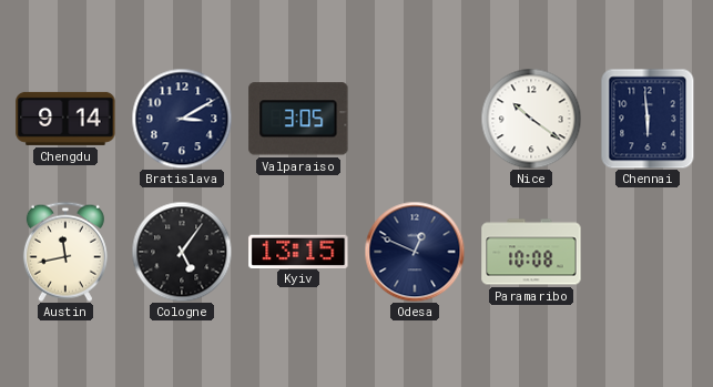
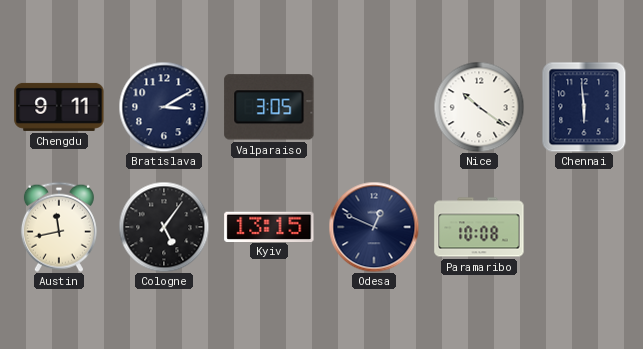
Chengdu: 9:14 -> 9:11 (59, 107)
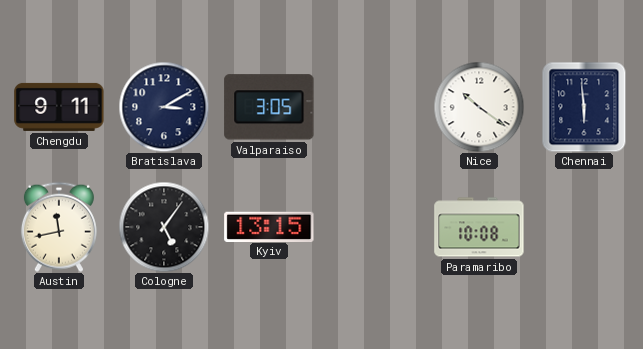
Odesa: 12:49 -> none (374, 227)
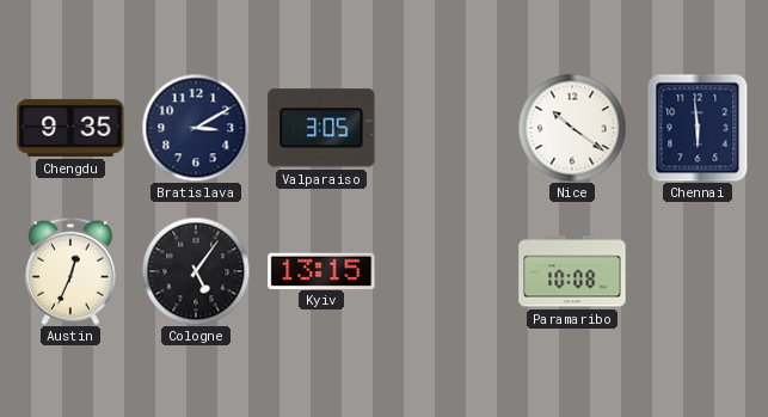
Chengdu: 9:11 -> 9:35 (70, 128)
Austin: 11:43 -> 12:34 (70, 271)
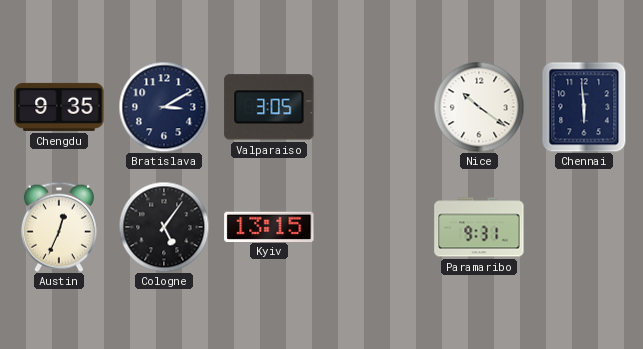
Paramaribo: 10:08 -> 9:31 (479, 227)
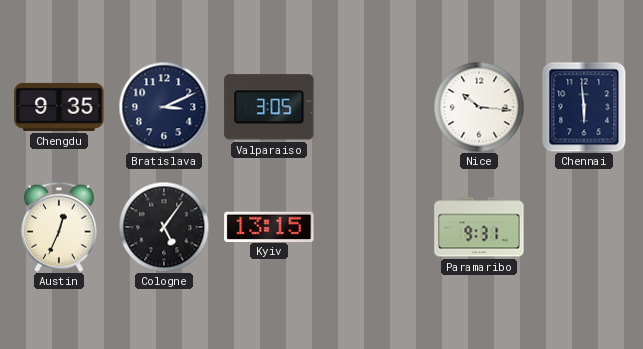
Bratislava: 3:10 -> 3:11 (164, 107)
Nice: 10:21 -> 10:16 (479, 107)
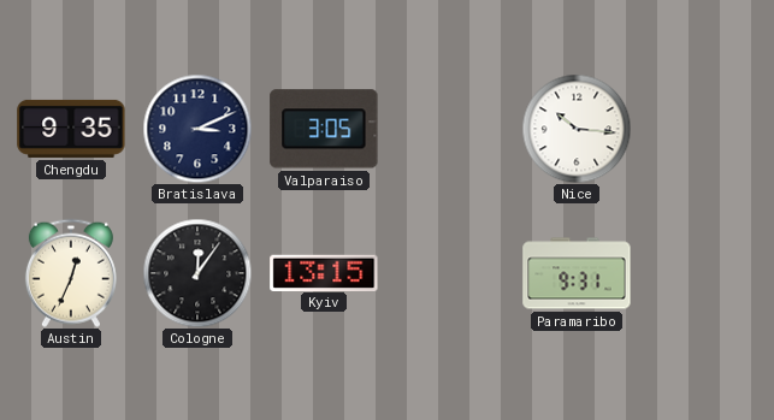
Chennai: 5:59 -> none (584, 107)
Cologne: 5:06 -> 12:06 (197, 273)
